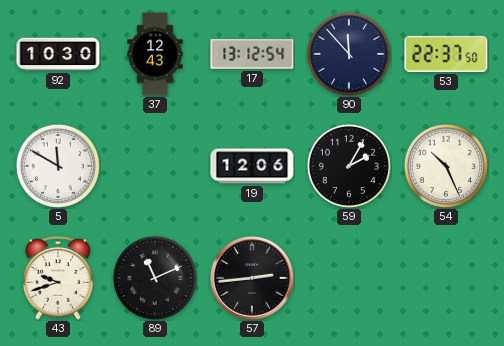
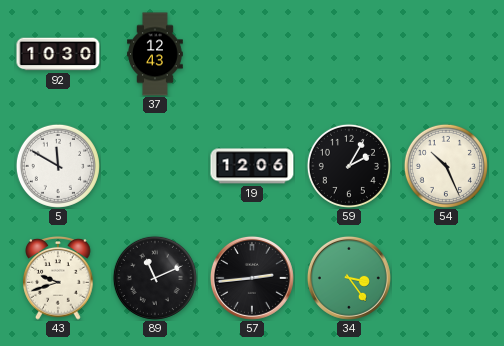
17: 13:12 -> none (252, 55)
90: 11:53 -> none (349, 54)
53: 22:37 -> none (446, 54)
34: none -> 3:24 (349, 278)
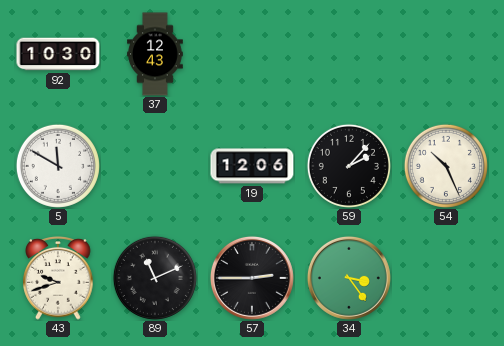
59: 2:05 -> 2:07 (349, 166)
57: 2:44 -> 2:45 (252, 278)
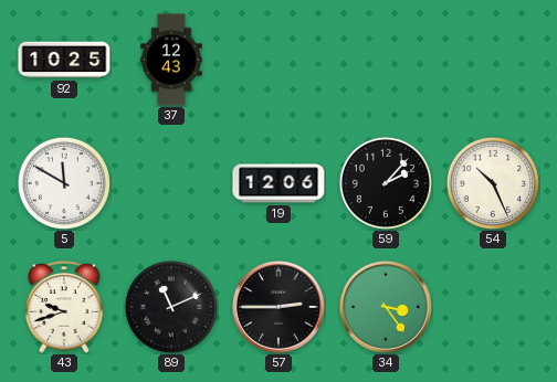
92: 10:30 -> 10:25 (64, 60)
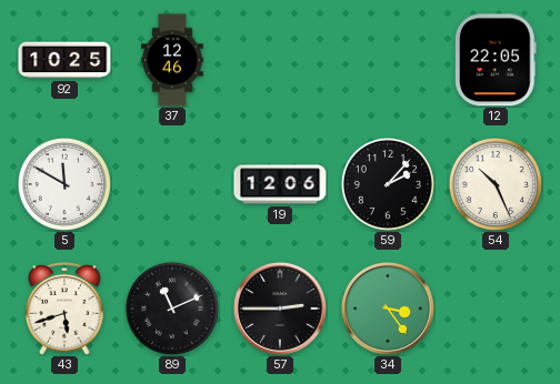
37: 12:43 -> 12:46 (173, 60)
12: none -> 22:05 (497, 60)
43: 9:42 -> 5:42 (64, 310)
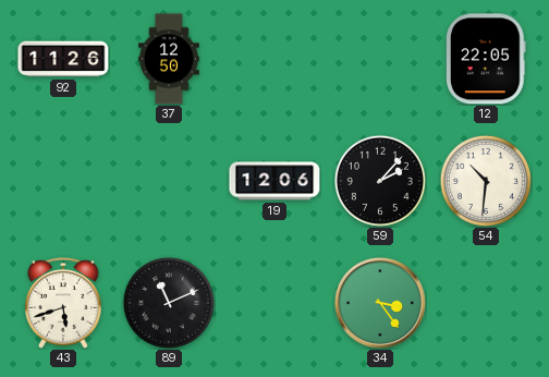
92: 10:25 -> 11:26 (63, 59)
37: 12:46 -> 12:50 (170, 59)
5: 11:50 -> none (64, 184)
54: 10:26 -> 10:31 (486, 181)
57: 2:45 -> none (280, 309)
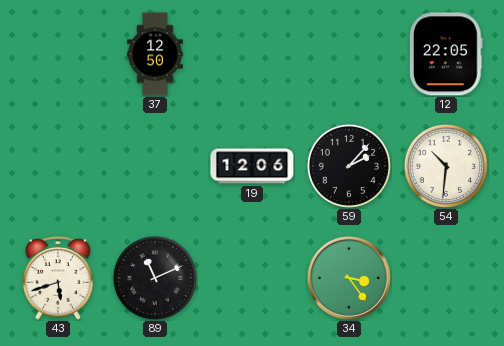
92: 11:26 -> none (63, 59)
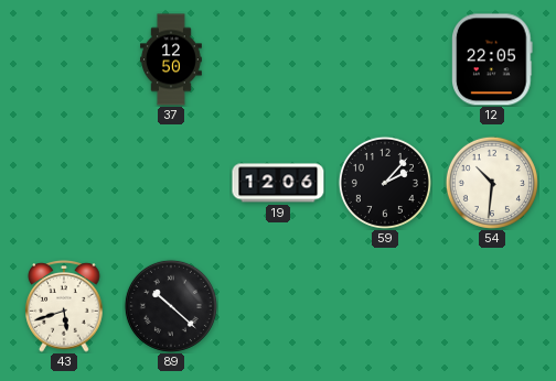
89: 11:11 -> 10:22 (171, 306)
34: 3:24 -> none (349, 278)
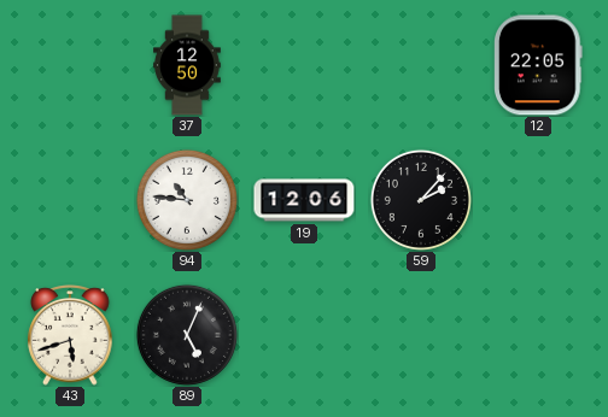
94: none -> 10:46 (187, 200)
54: 10:31 -> none (492, 183)
89: 10:22 -> 5:04 (187, 335)
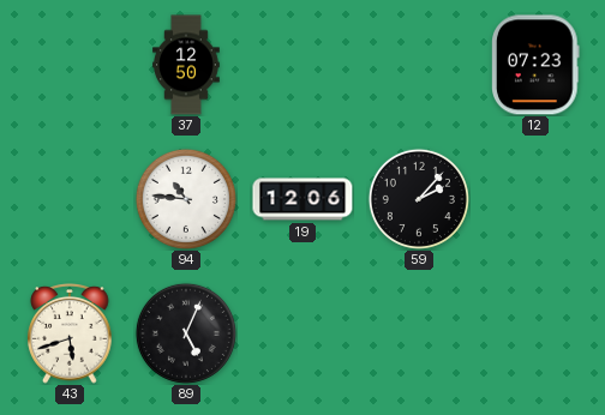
12: 22:05 -> 07:23 (537, 65)
